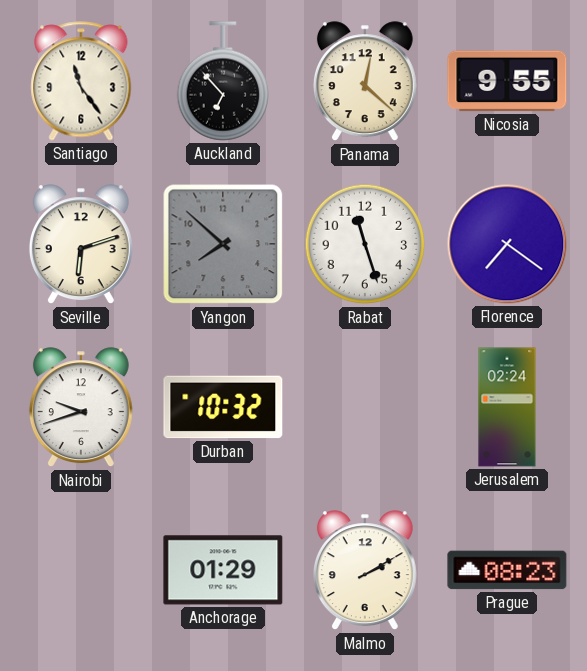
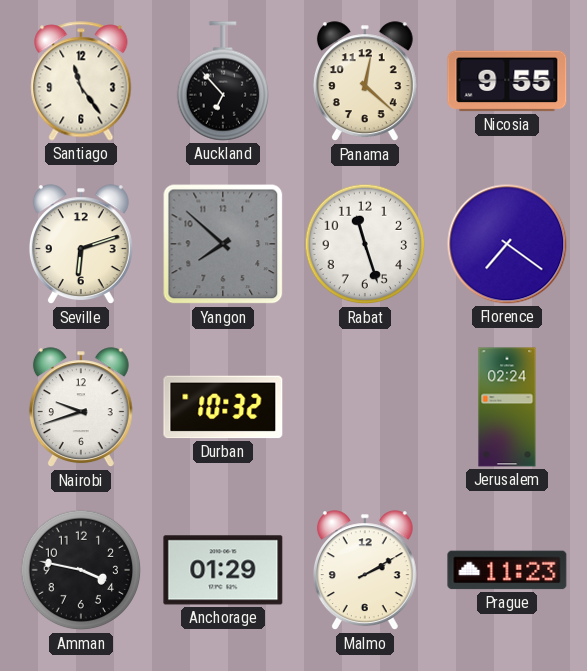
Amman: none -> 3:47 (81, 570)
Prague: 08:23 -> 11:23 (507, 570)
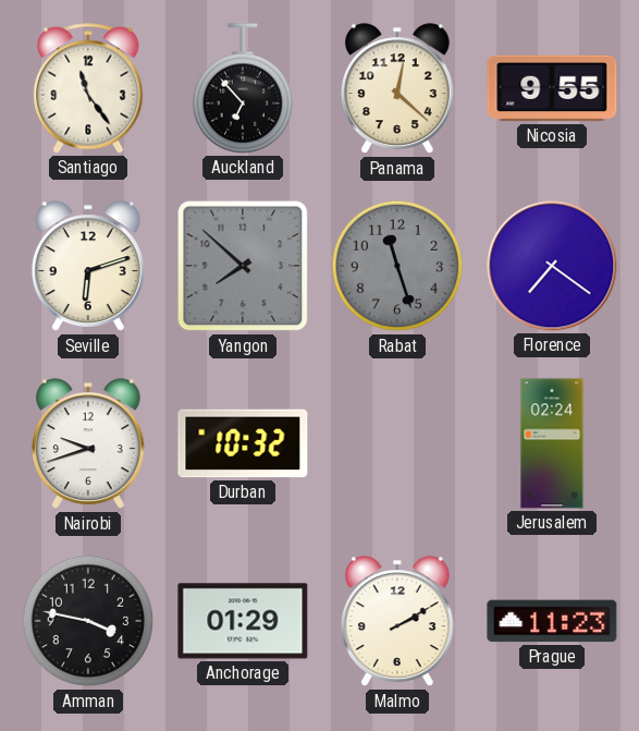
Rabat dial: white -> grey (397, 266)
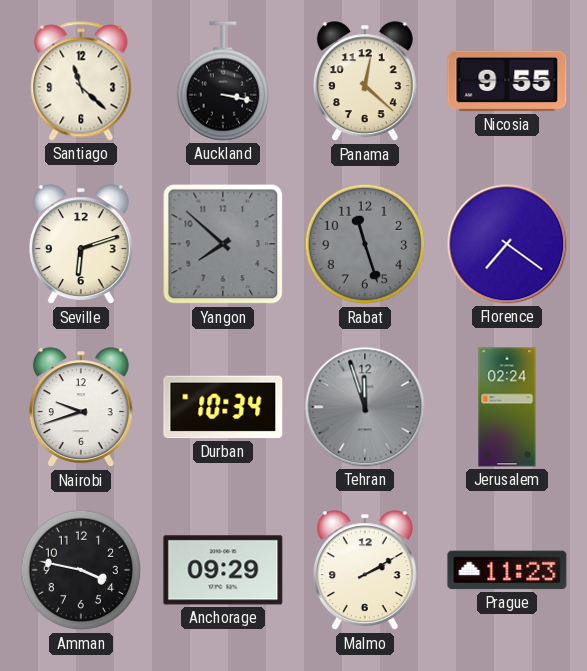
Santiago: 11:24 -> 11:22 (81, 81)
Auckland: 6:53 -> 3:17 (222, 81)
Durban: 10:32 -> 10:34 (223, 407)
Tehran: none -> 11:57 (365, 407)
Anchorage: 01:29 -> 09:29 (223, 570)
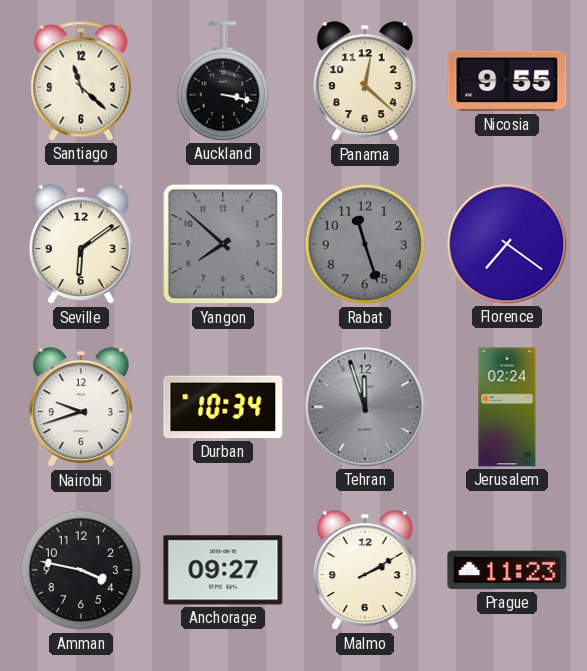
Seville: 6:12 -> 6:09 (81, 245)
Anchorage: 09:29 -> 09:27 (223, 570)
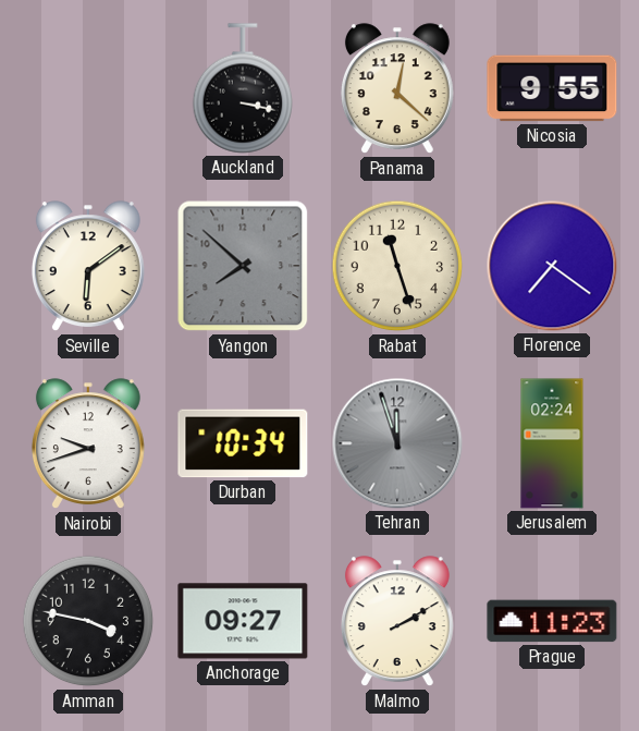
Santiago: 11:22 -> none (81, 81)
Rabat dial: grey -> cream (397, 266)
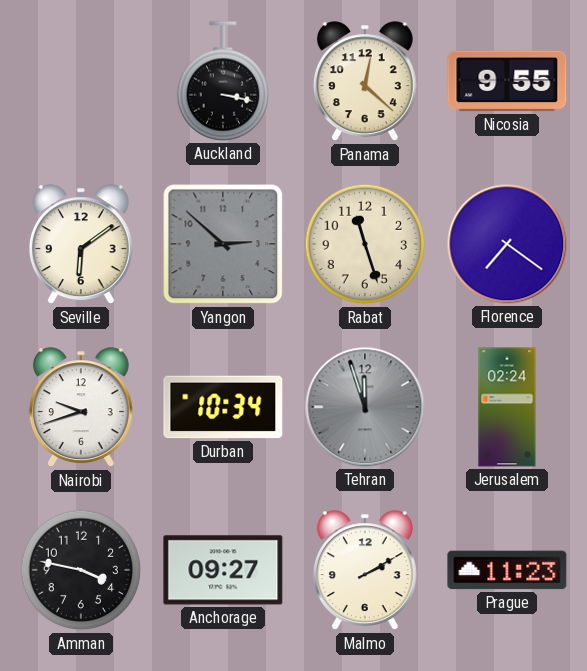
Yangon: 7:52 -> 2:52 (223, 244)
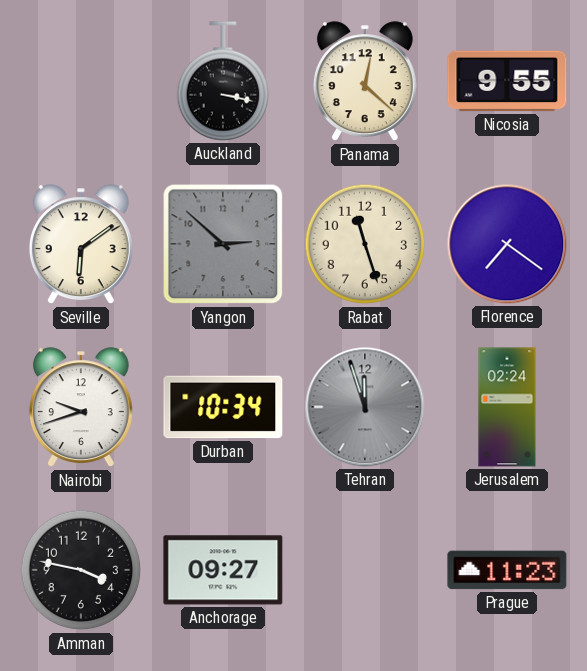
Malmo: 2:10 -> none (365, 571)
